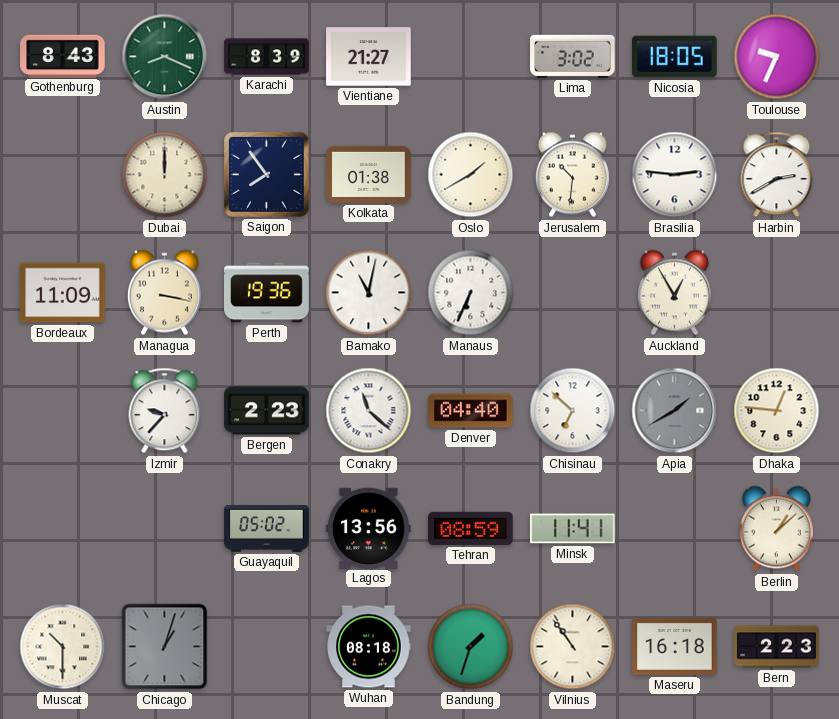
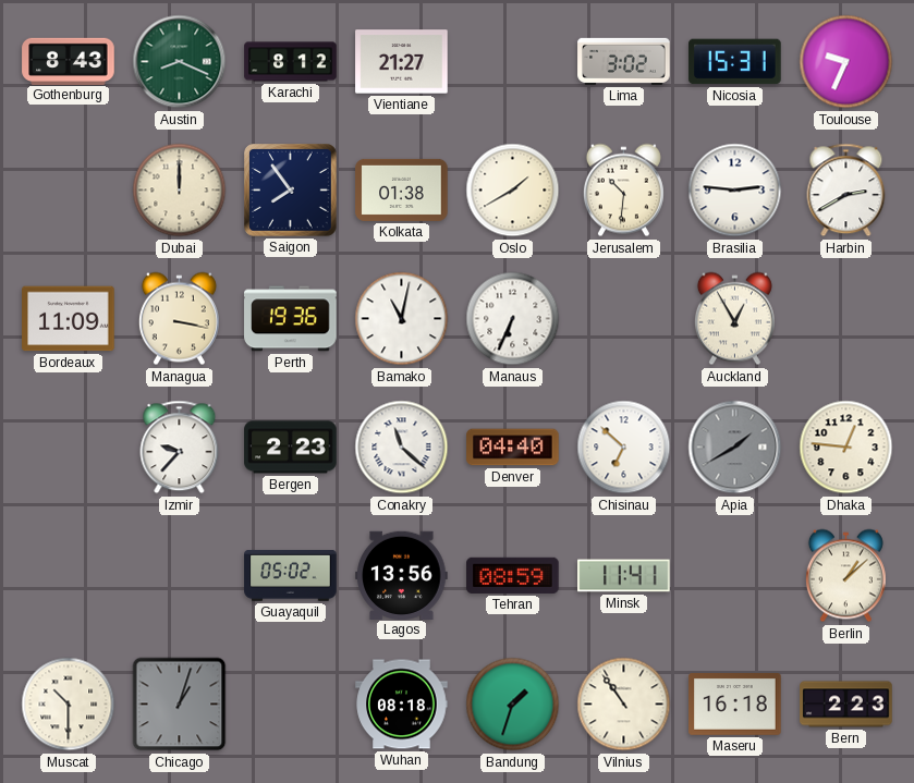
Karachi: 8:39 -> 8:12 (291, 62)
Nicosia: 18:05 -> 15:31 (735, 62)
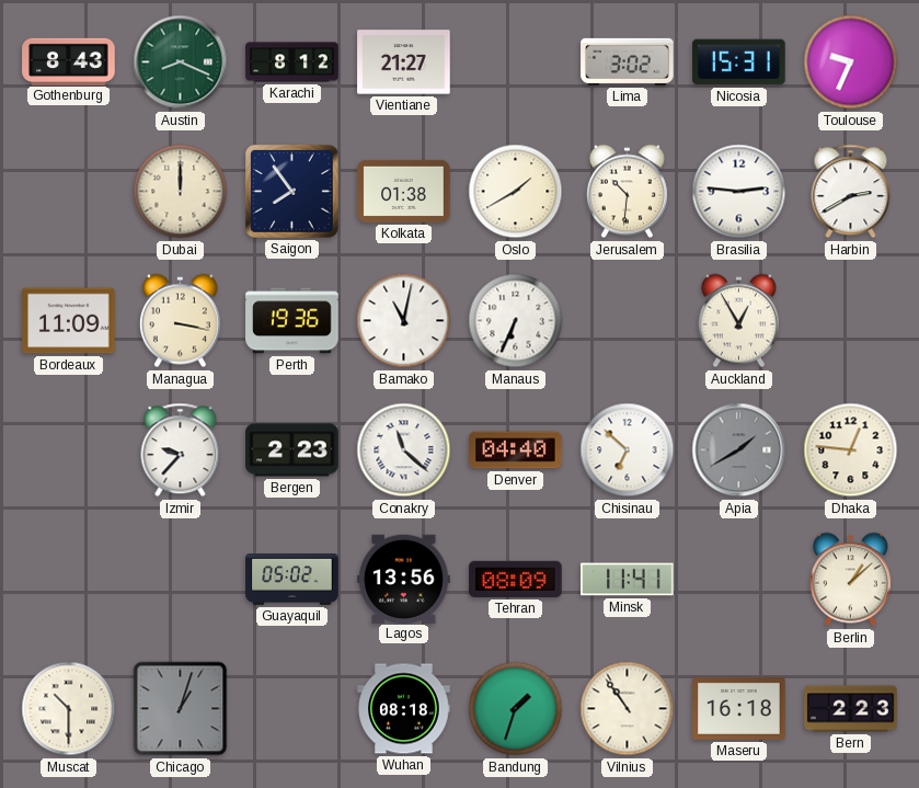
Tehran: 08:59 -> 08:09 (516, 579)
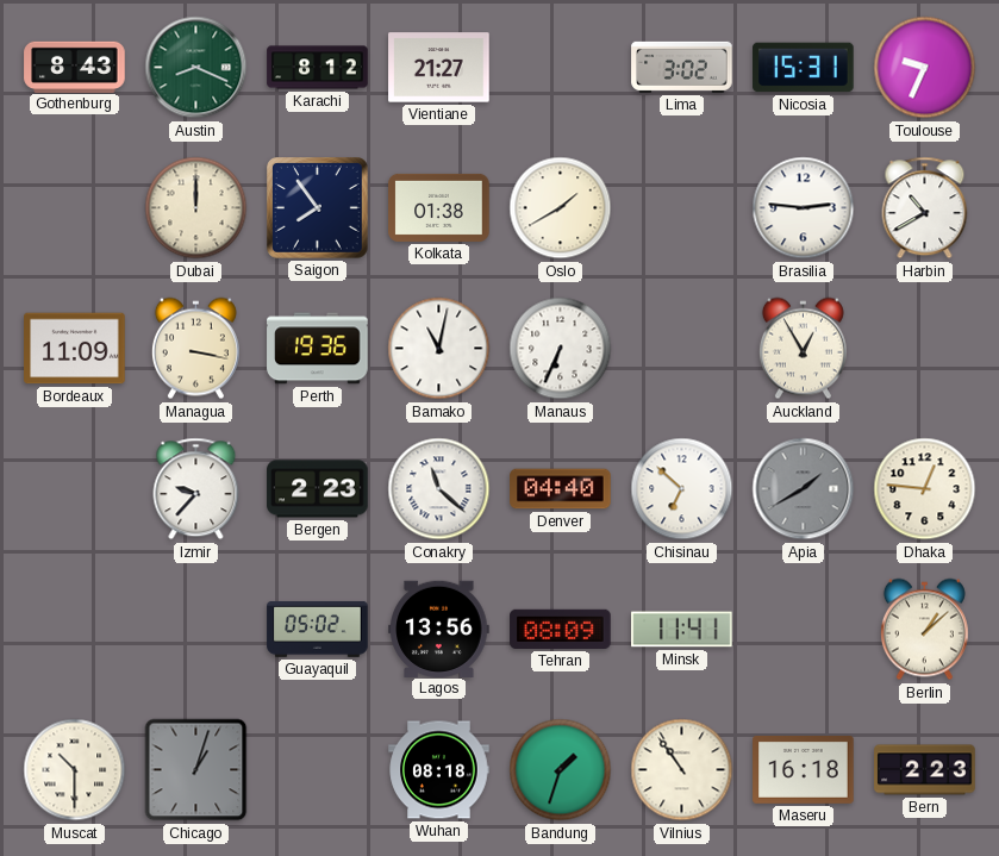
Jerusalem: 10:31 -> none (627, 192)
Harbin: 2:40 -> 10:40 (925, 208)
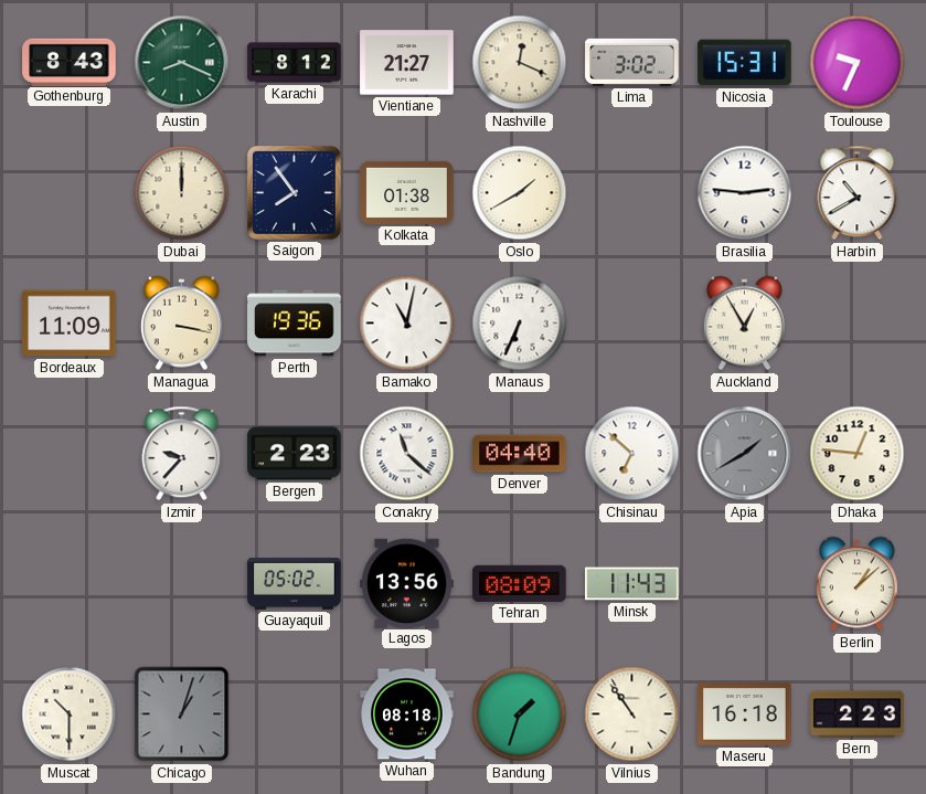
Nashville: none -> 12:19 (520, 63)
Minsk: 11:41 -> 11:43 (632, 584)
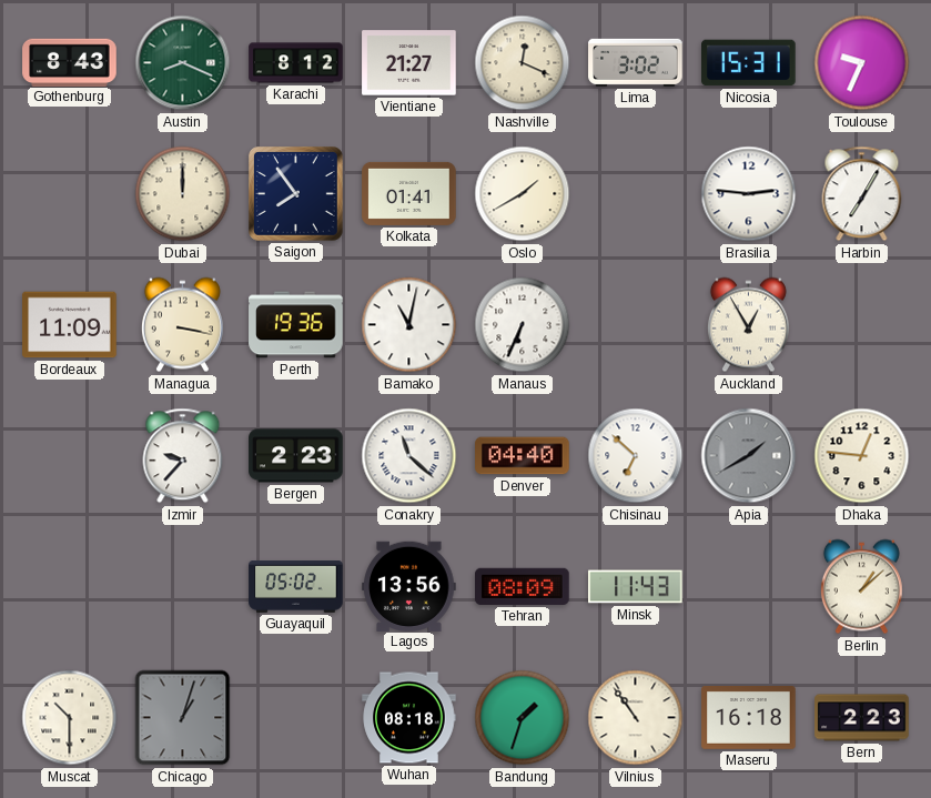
Kolkata: 01:38 -> 01:41 (409, 193)
Harbin: 10:40 -> 7:05 (862, 194)
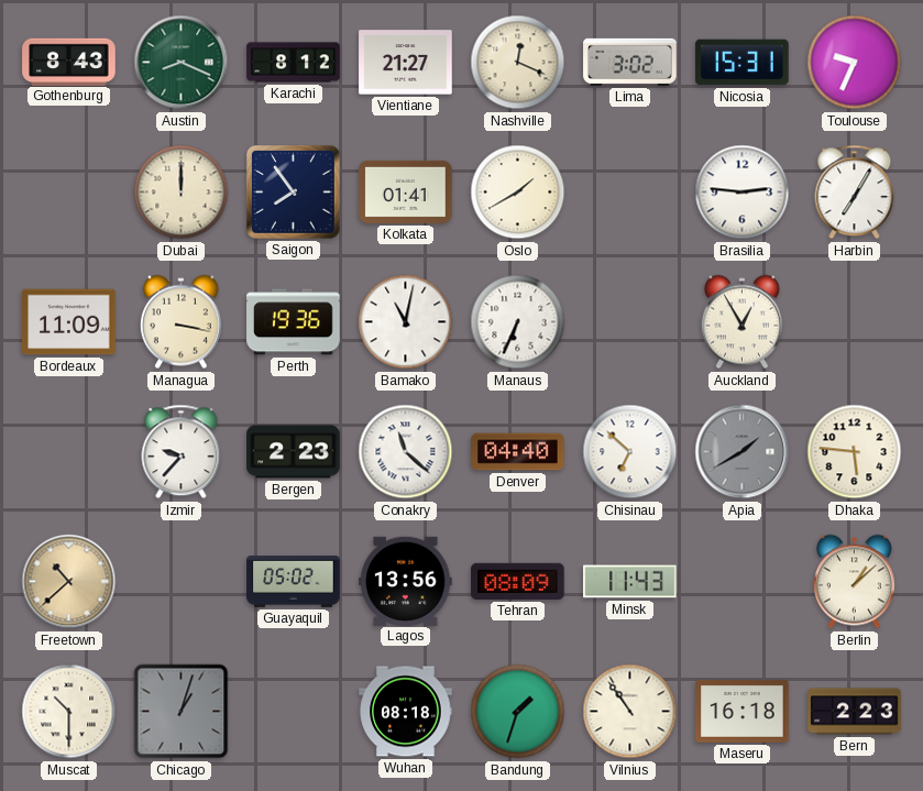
Dhaka: 12:46 -> 5:46 (855, 452)
Freetown: none -> 10:38 (69, 582)
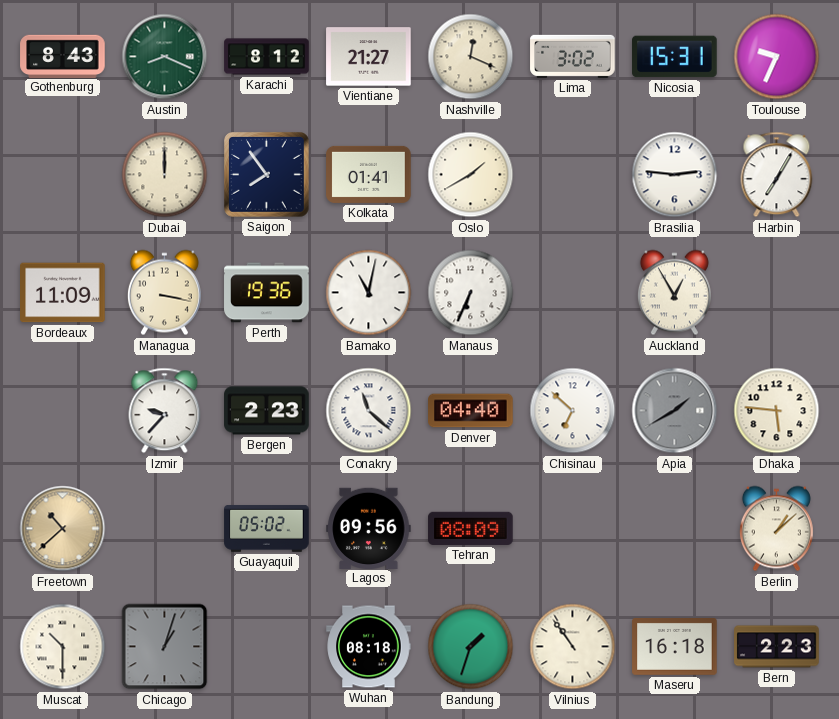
Lagos: 13:56 -> 09:56 (369, 528)
Minsk: 11:43 -> none (630, 582)
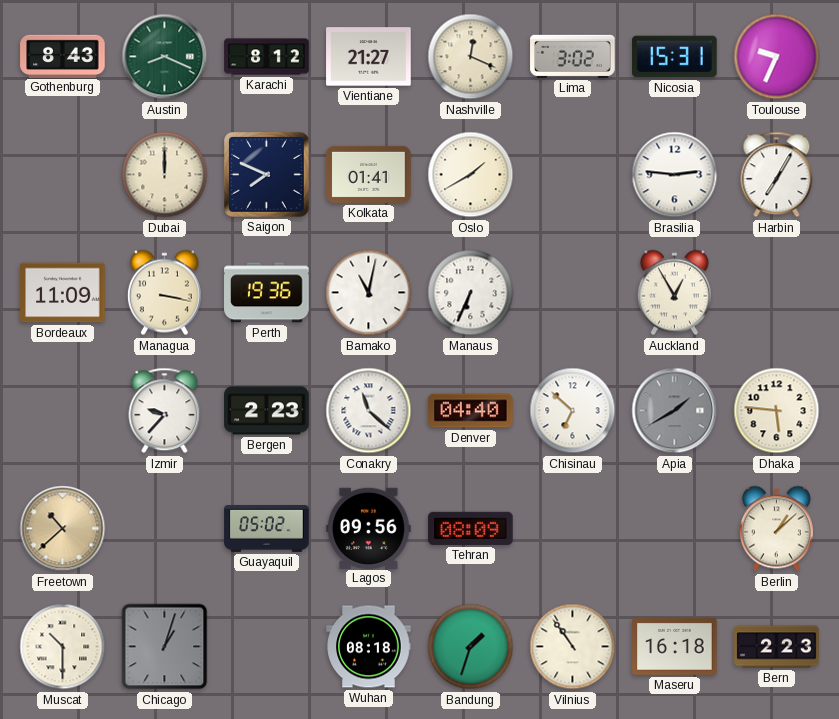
Saigon: 7:54 -> 7:49 (267, 175)
